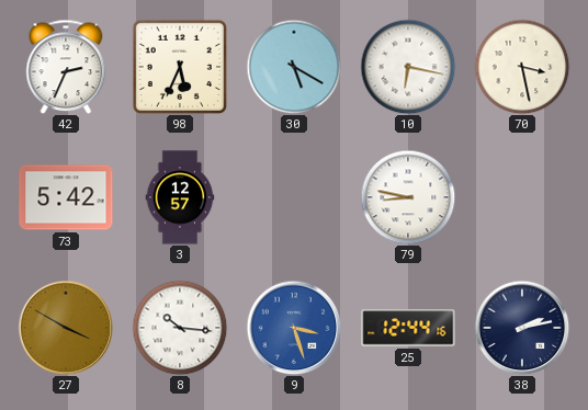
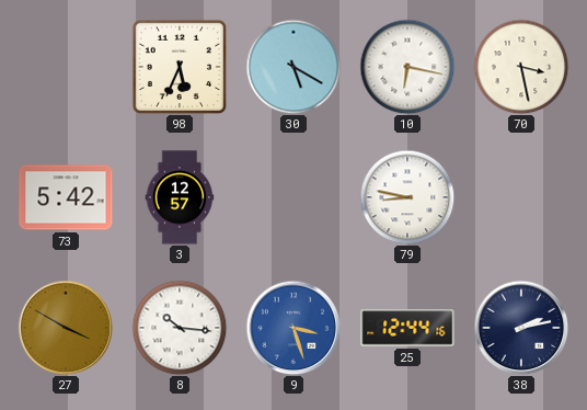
42: 2:34 -> none (66, 67)
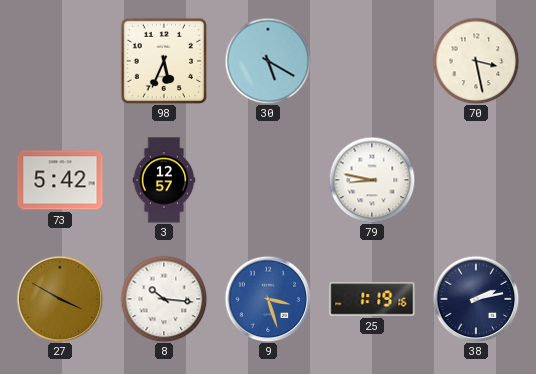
10: 6:17 -> none (407, 67)
25: 12:44 -> 1:19 (372, 299)
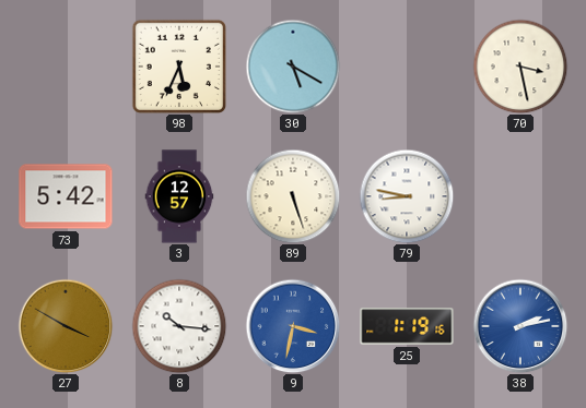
89: none -> 5:27 (293, 196)
9: 3:27 -> 3:32 (293, 326)
38 dial: navy -> blue (520, 326)
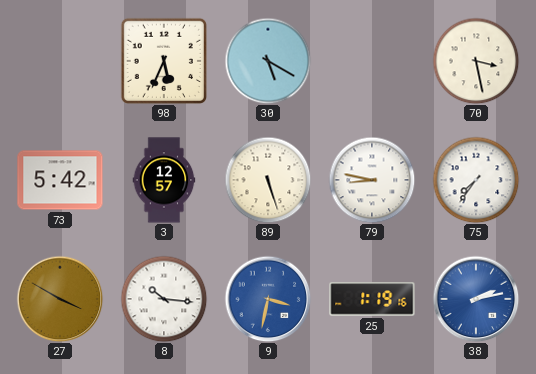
75: none -> 7:36 (476, 180)
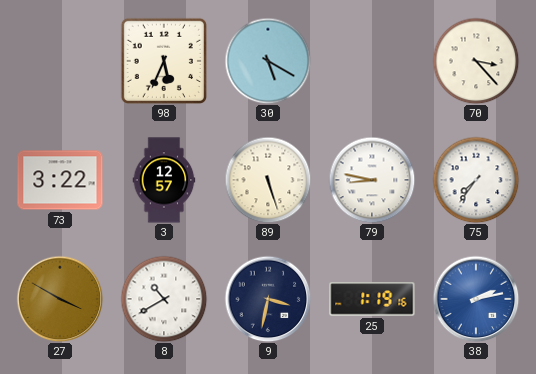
70: 3:28 -> 3:23 (476, 61)
73: 5:42 -> 3:22 (60, 180)
8: 10:16 -> 10:40 (164, 299)
9 dial: blue -> navy (268, 299)
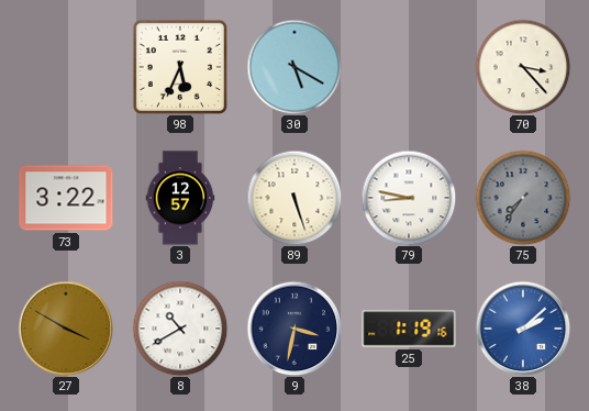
75 dial: white -> grey (523, 198)
38: 2:13 -> 2:08 (523, 329)
